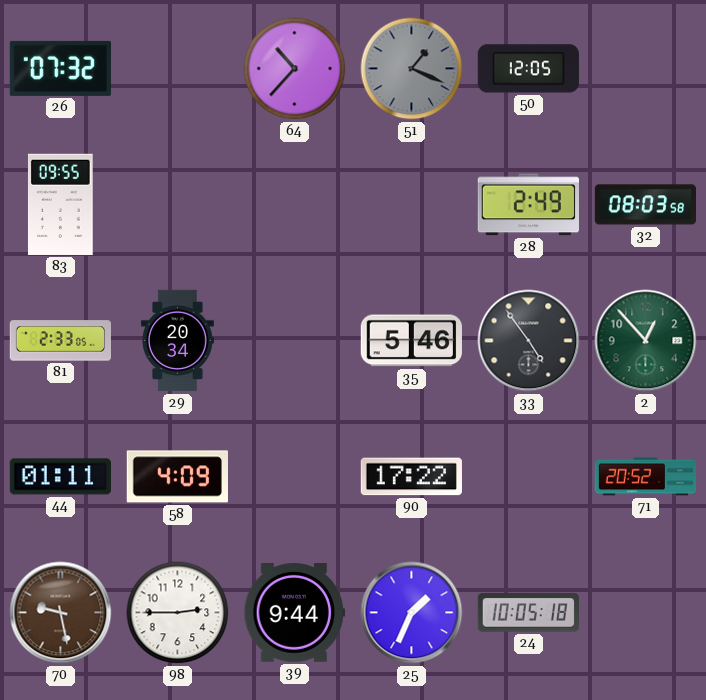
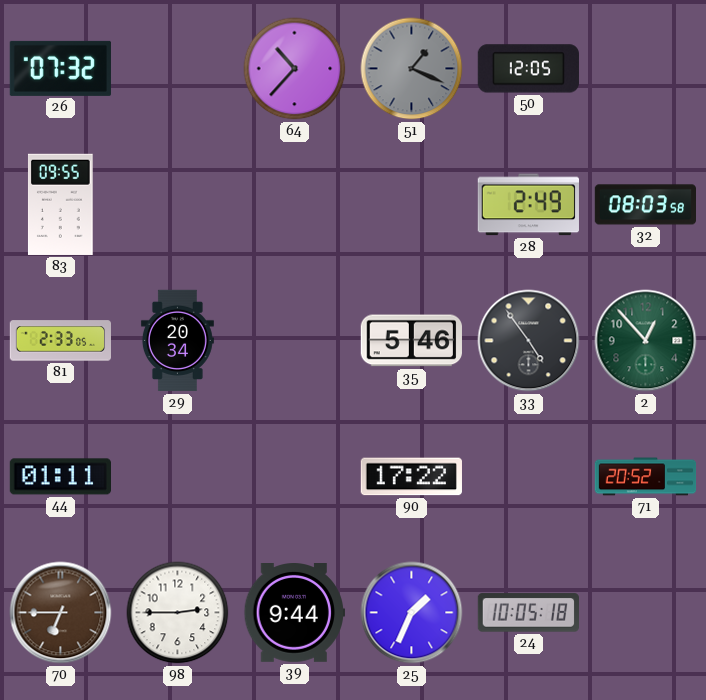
58: 4:09 -> none (177, 477)
70: 9:28 -> 6:45 (61, 613)
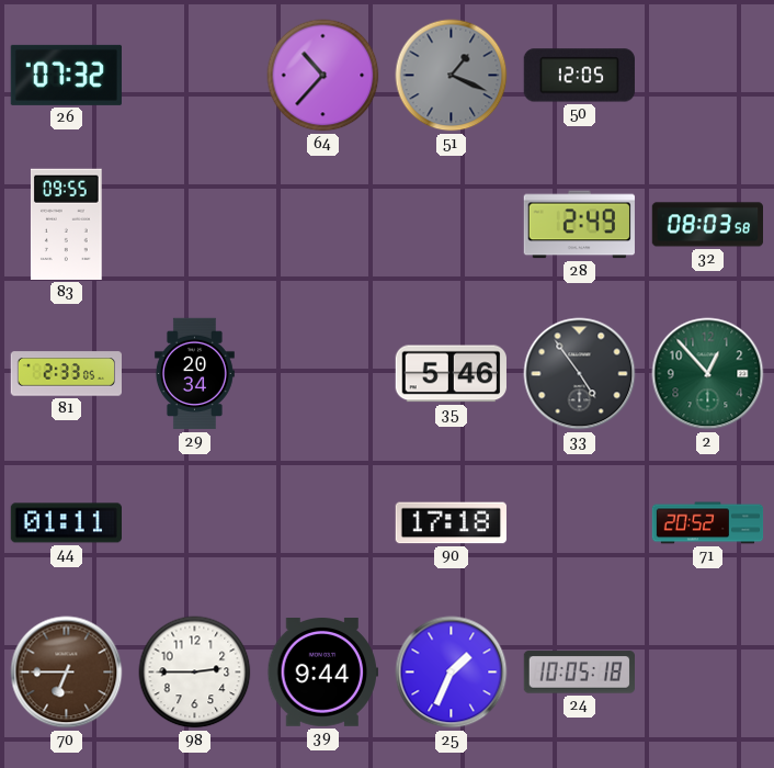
90: 17:22 -> 17:18 (451, 523)
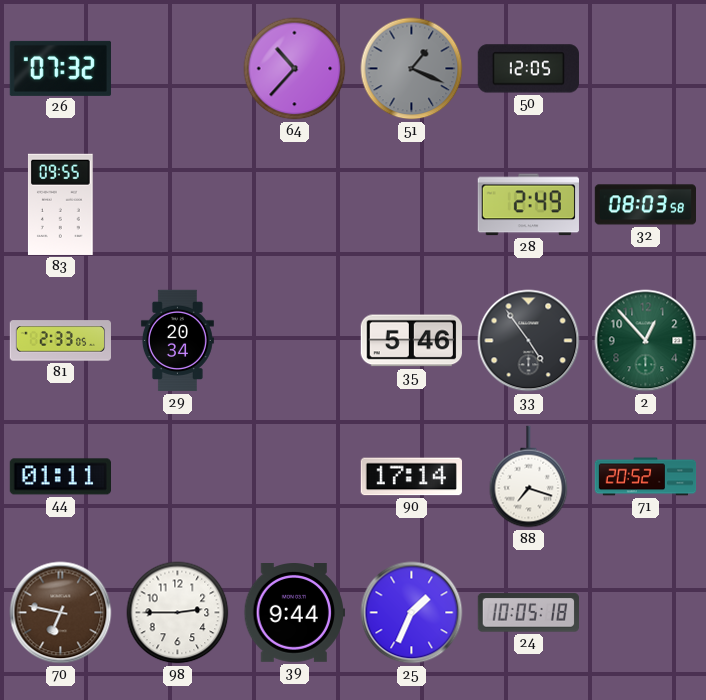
90: 17:18 -> 17:14 (411, 477)
88: none -> 7:18 (529, 477)
70: 6:45 -> 6:47 (61, 613)
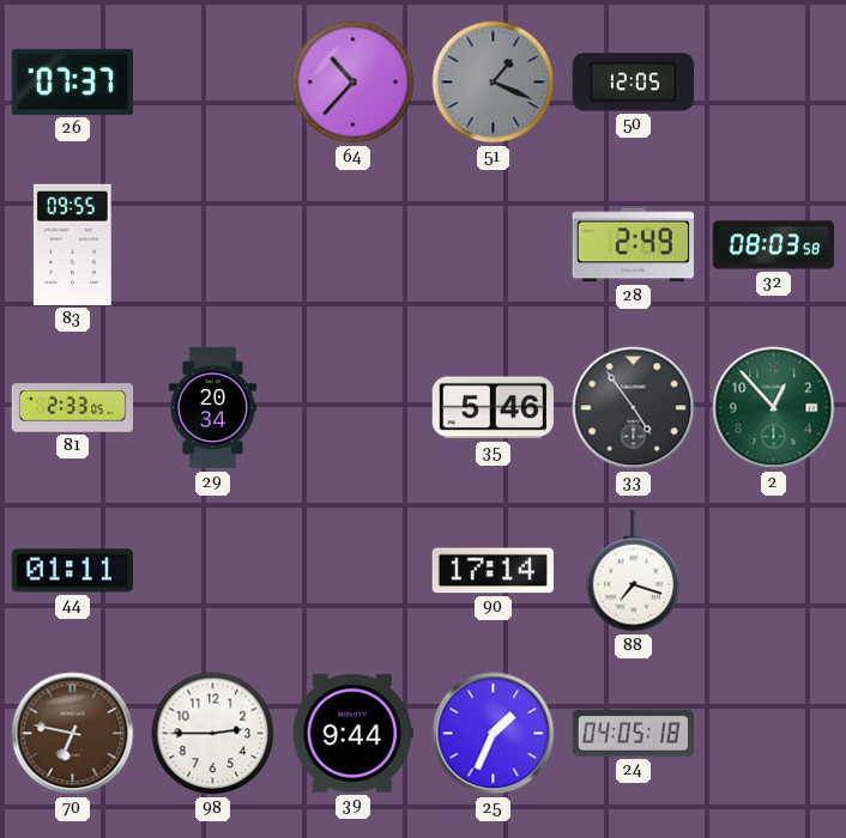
26: 07:32 -> 07:37 (72, 81)
71: 20:52 -> none (646, 477)
24: 10:05 -> 04:05 (633, 734)
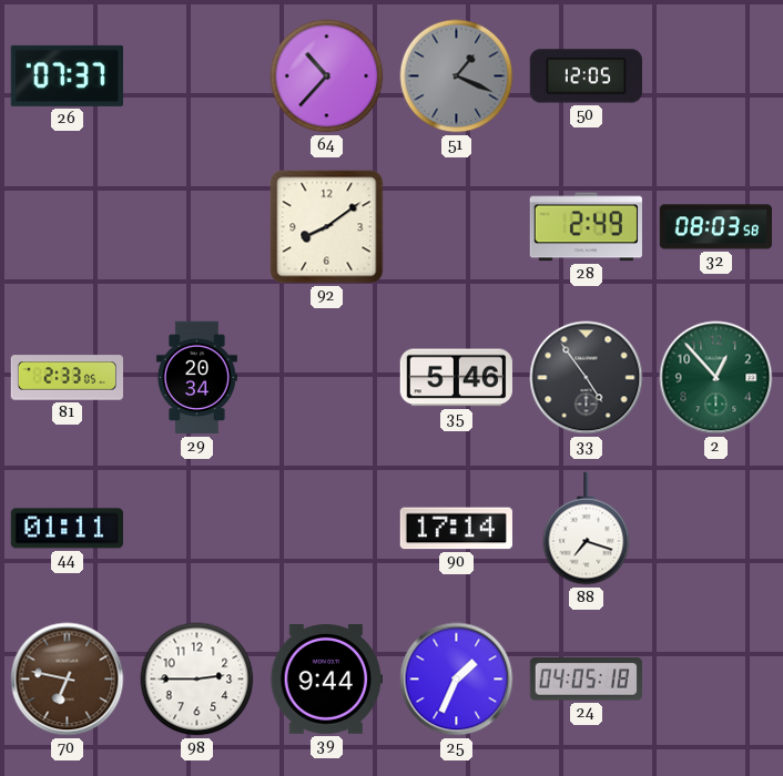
83: 09:55 -> none (72, 244)
92: none -> 8:09 (327, 227)
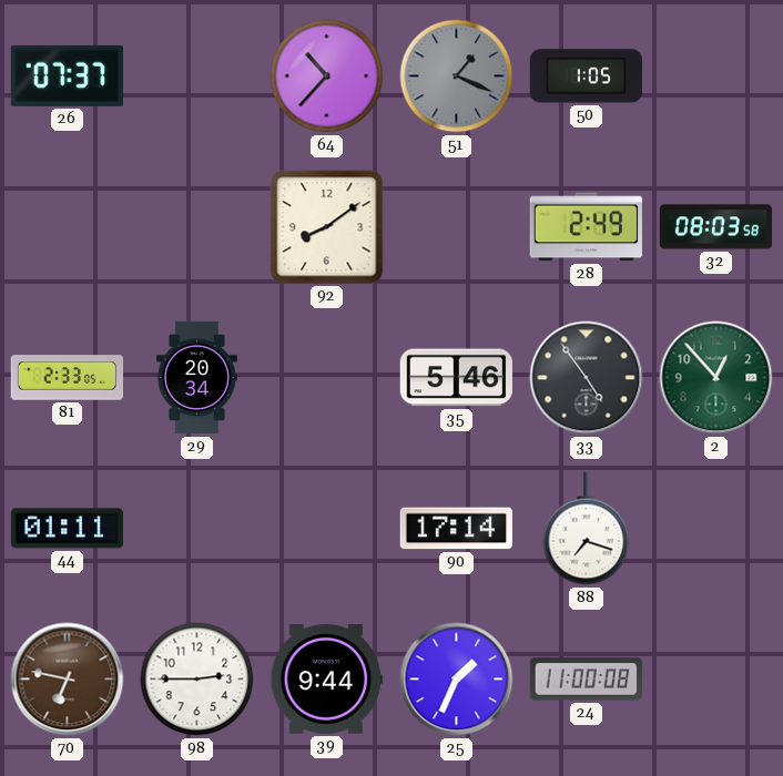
50: 12:05 -> 1:05 (586, 76)
24: 04:05 -> 11:00 (586, 680)
